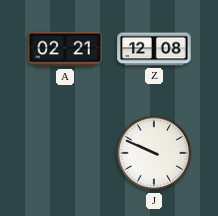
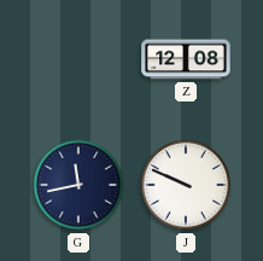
A: 02:21 -> none (65, 49)
G: none -> 11:43 (78, 185)
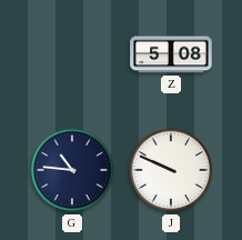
Z: 12:08 -> 5:08 (171, 54)
G: 11:43 -> 10:46 (72, 170)
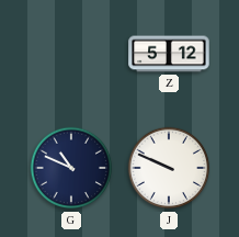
Z: 5:08 -> 5:12 (169, 54)
G: 10:46 -> 10:49 (71, 168)
